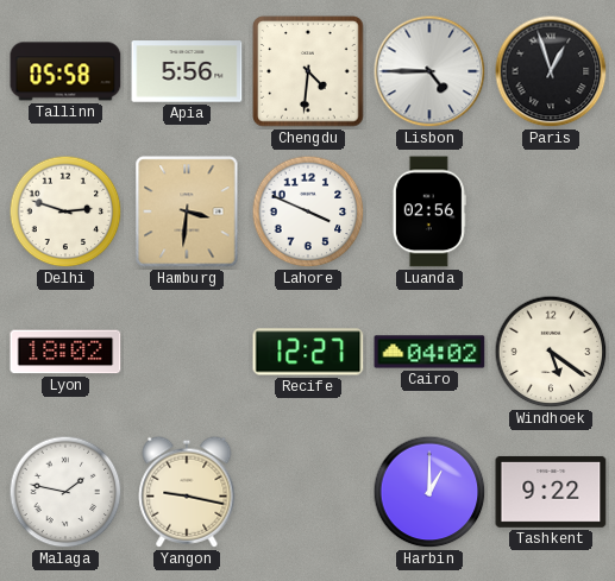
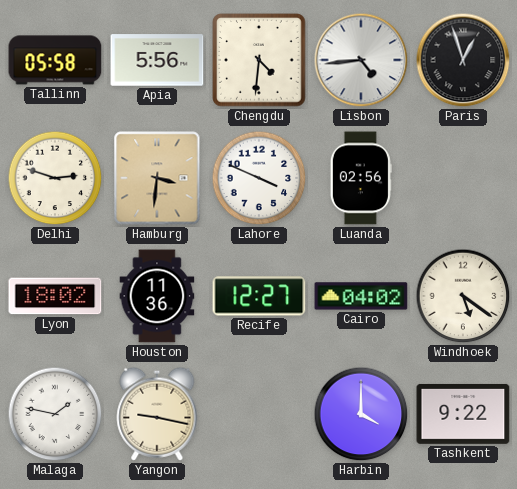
Lisbon: 4:45 -> 4:44 (361, 60)
Houston: none -> 11:36 (157, 296)
Harbin: 1:00 -> 4:00 (361, 414)
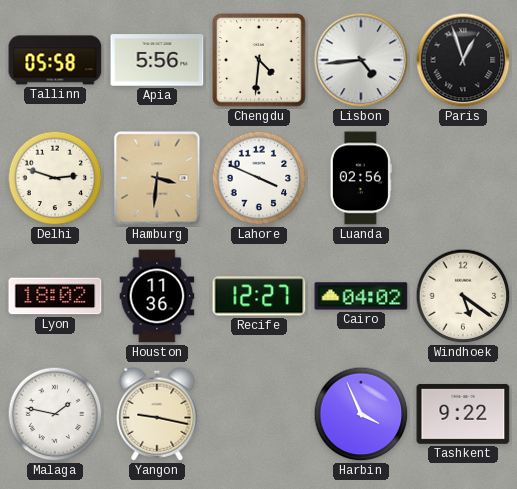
Harbin: 4:00 -> 3:56 (361, 414)
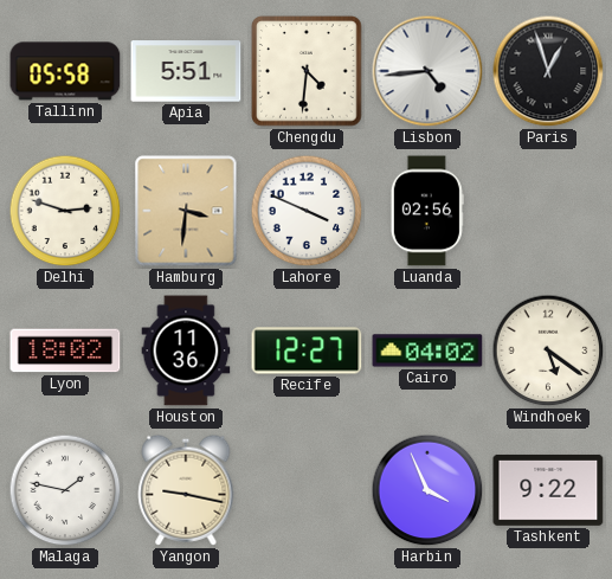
Apia: 5:56 -> 5:51 (186, 71)
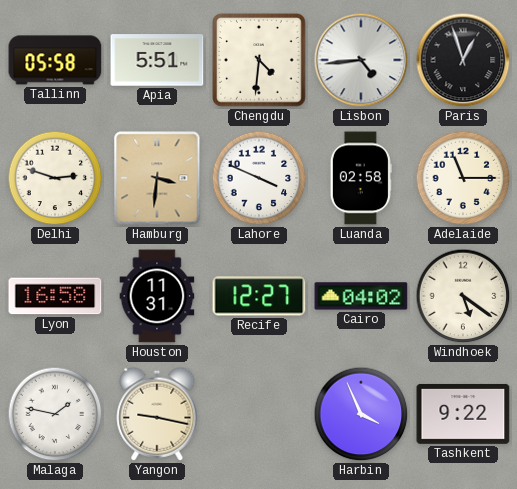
Luanda: 02:56 -> 02:58 (361, 178)
Adelaide: none -> 11:15 (463, 178)
Lyon: 18:02 -> 16:58 (55, 296)
Houston: 11:36 -> 11:31 (157, 296)
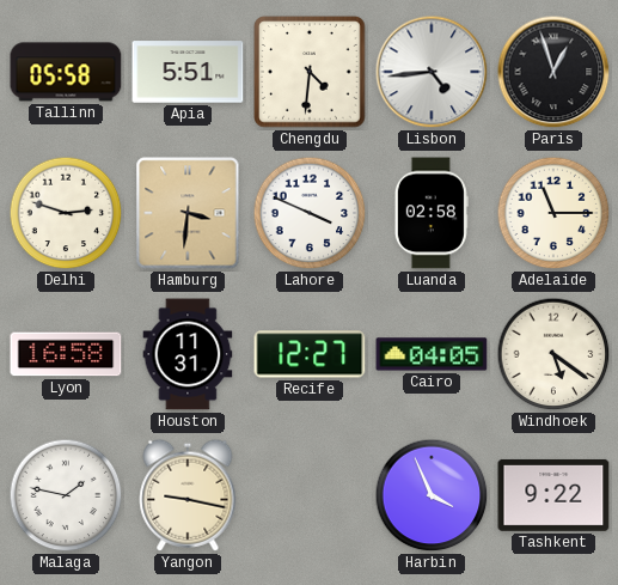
Cairo: 04:02 -> 04:05 (432, 354)
